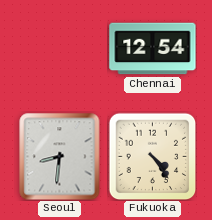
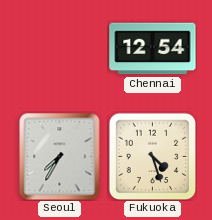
Seoul: 8:31 -> 7:35 (60, 156)
Fukuoka: 4:24 -> 4:27 (152, 156)
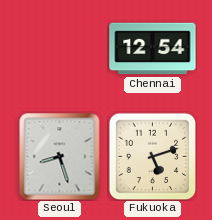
Seoul: 7:35 -> 8:27 (60, 156)
Fukuoka: 4:27 -> 5:12 (152, 156)
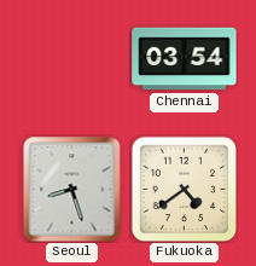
Chennai: 12:54 -> 03:54 (185, 59)
Fukuoka: 5:12 -> 4:39 (184, 189)
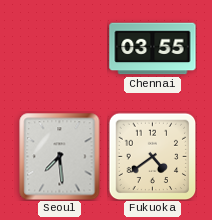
Chennai: 03:54 -> 03:55 (153, 49)
Seoul: 8:27 -> 7:29 (60, 156)
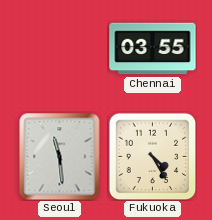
Seoul: 7:29 -> 11:29 (60, 156)
Fukuoka: 4:39 -> 4:25 (152, 156)
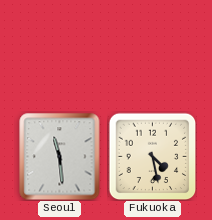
Chennai: 03:55 -> none (153, 49)
Fukuoka: 4:25 -> 4:28 (152, 156)
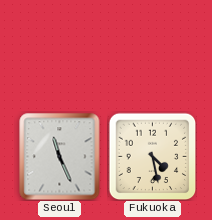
Seoul: 11:29 -> 11:26 (60, 156)
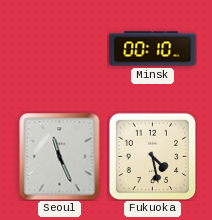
Minsk: none -> 00:10 (153, 49)
